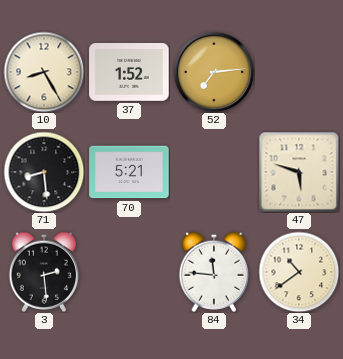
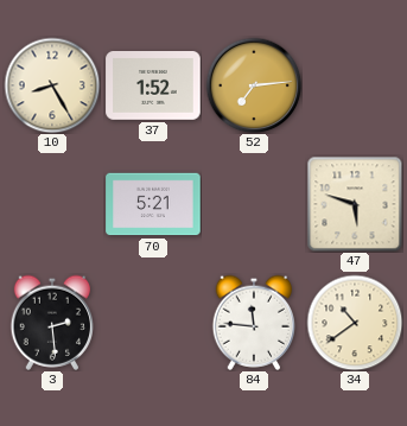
71: 8:29 -> none (44, 172)
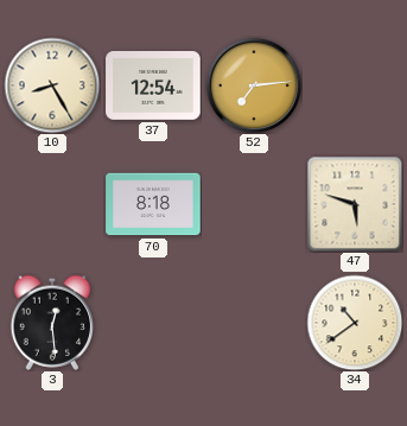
37: 1:52 -> 12:54 (153, 87)
70: 5:21 -> 8:18 (153, 204)
3: 2:29 -> 12:29 (51, 323)
84: 11:46 -> none (253, 323)
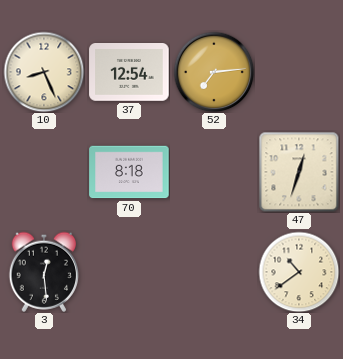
10: 8:25 -> 8:26 (44, 72)
47: 5:48 -> 12:33 (299, 172)
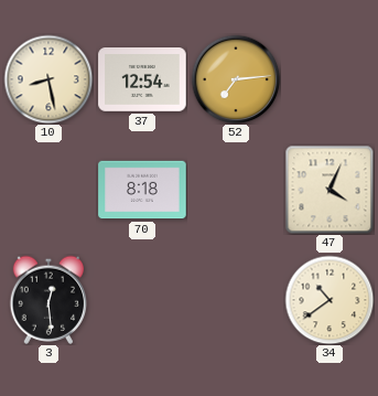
10: 8:26 -> 8:28 (48, 79)
47: 12:33 -> 4:04 (330, 190)
